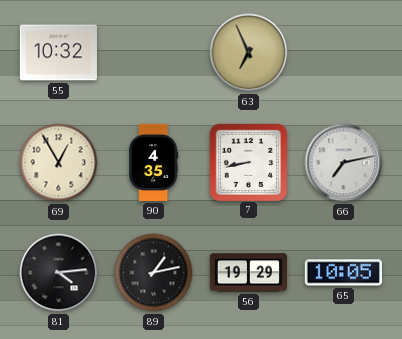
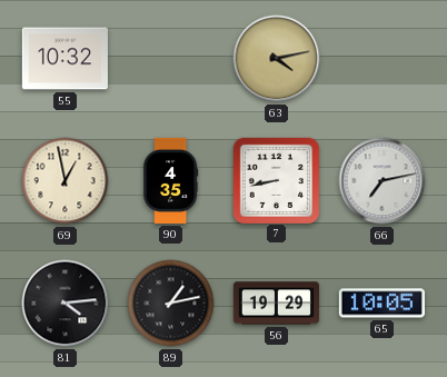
63: 6:56 -> 4:13 (277, 59)
69: 12:55 -> 12:58 (66, 181)
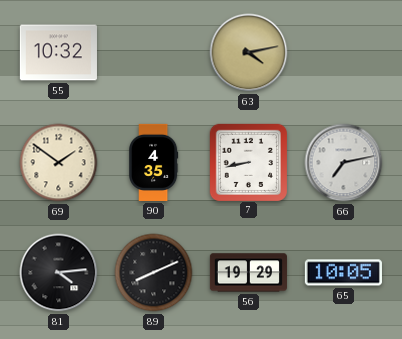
69: 12:58 -> 1:51 (59, 163)
89: 1:13 -> 8:11 (154, 273)
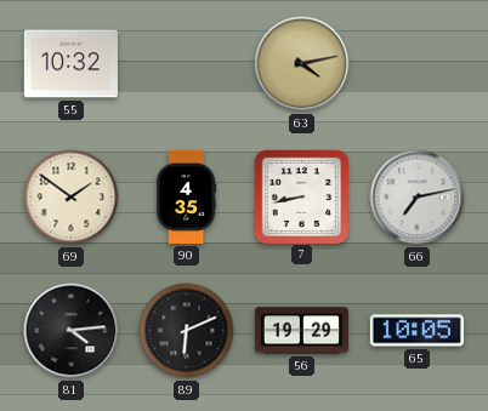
89: 8:11 -> 6:11 (187, 331)
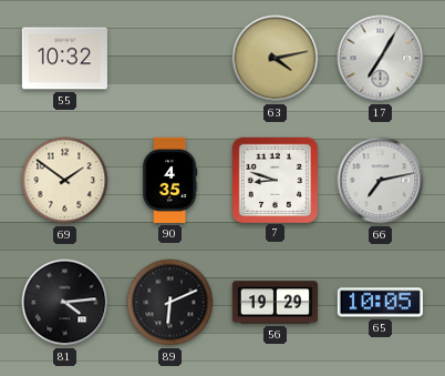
17: none -> 7:05 (381, 59)
7: 8:43 -> 8:48 (275, 180)
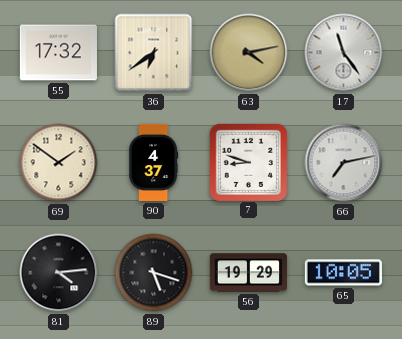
55: 10:32 -> 17:32 (58, 53)
36: none -> 6:39 (154, 53)
17: 7:05 -> 11:24 (344, 53)
90: 4:35 -> 4:37 (154, 162)
89: 6:11 -> 5:18 (154, 273)
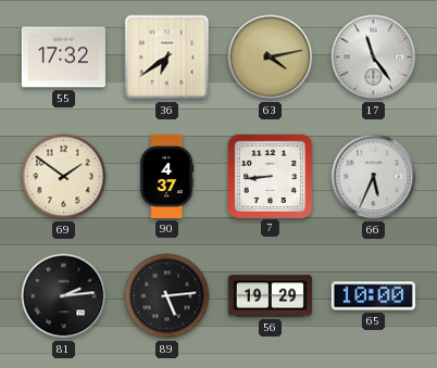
7: 8:48 -> 8:44 (270, 176)
66: 7:13 -> 5:34 (374, 177)
81: 4:14 -> 2:14 (64, 296)
89: 5:18 -> 5:14 (167, 296)
65: 10:05 -> 10:00 (373, 296)
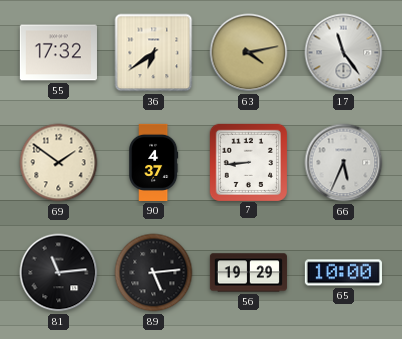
81: 2:14 -> 11:14 (59, 273)
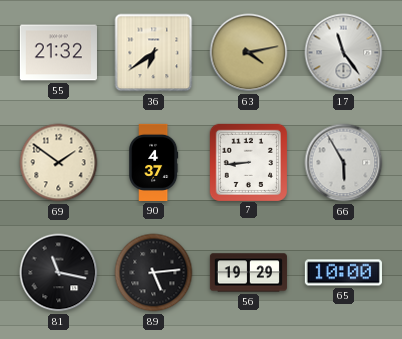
55: 17:32 -> 21:32 (58, 53)
66: 5:34 -> 5:55 (344, 163)
81: 11:14 -> 11:17 (59, 273)
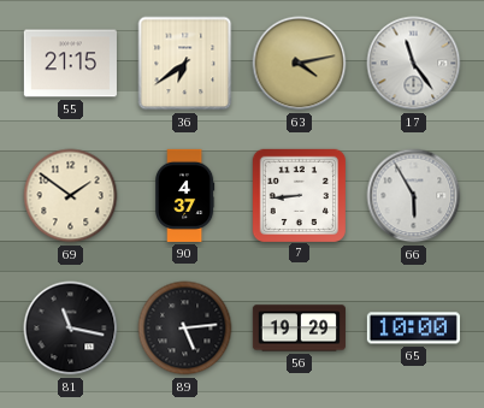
55: 21:32 -> 21:15 (70, 64)
